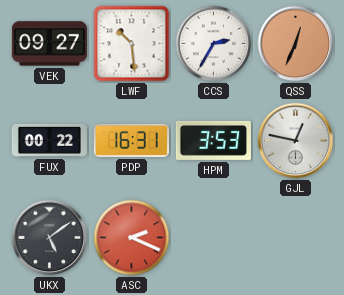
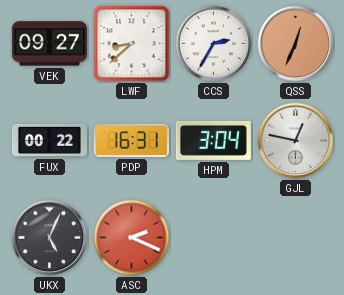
LWF: 10:29 -> 8:38 (132, 44)
HPM: 3:53 -> 3:04 (213, 140)
UKX: 5:09 -> 5:04 (50, 238)
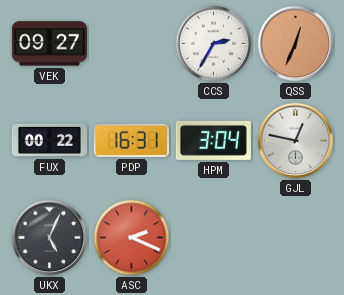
LWF: 8:38 -> none (132, 44)
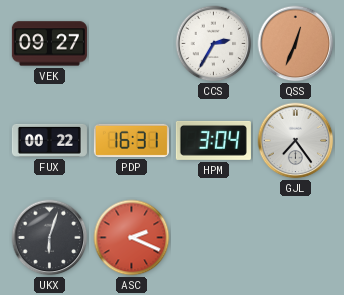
GJL: 12:47 -> 7:24 (296, 141)
UKX: 5:04 -> 6:03 (50, 238)
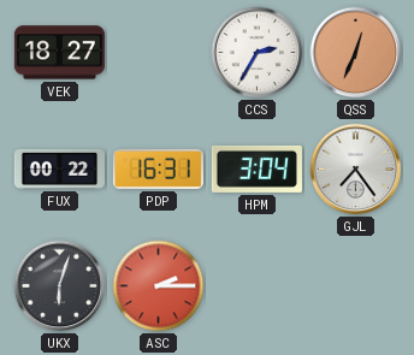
VEK: 09:27 -> 18:27 (59, 53)
ASC: 2:19 -> 2:15 (159, 286)
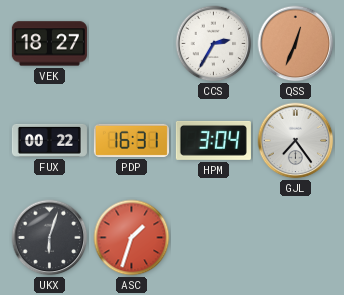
ASC: 2:15 -> 1:33 (132, 238)
